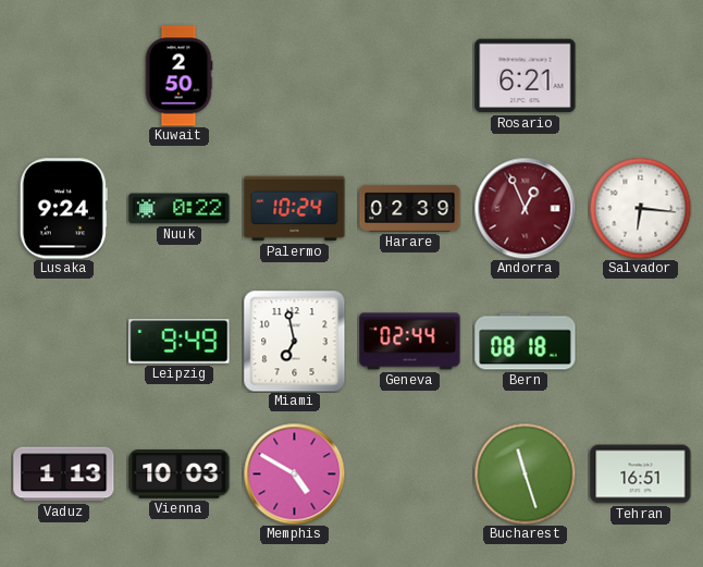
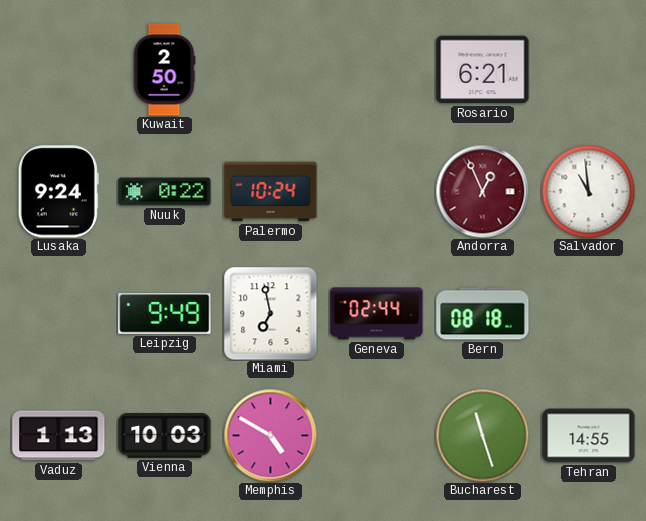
Harare: 02:39 -> none (410, 208)
Salvador: 6:16 -> 10:59 (588, 191)
Tehran: 16:51 -> 14:55 (589, 436)
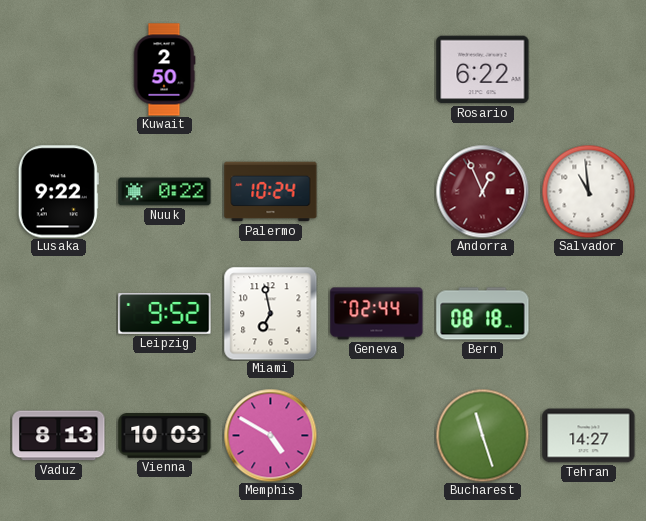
Rosario: 6:21 -> 6:22 (483, 70)
Lusaka: 9:24 -> 9:22 (58, 192)
Leipzig: 9:49 -> 9:52 (165, 314)
Vaduz: 1:13 -> 8:13 (59, 436)
Tehran: 14:55 -> 14:27 (589, 436)
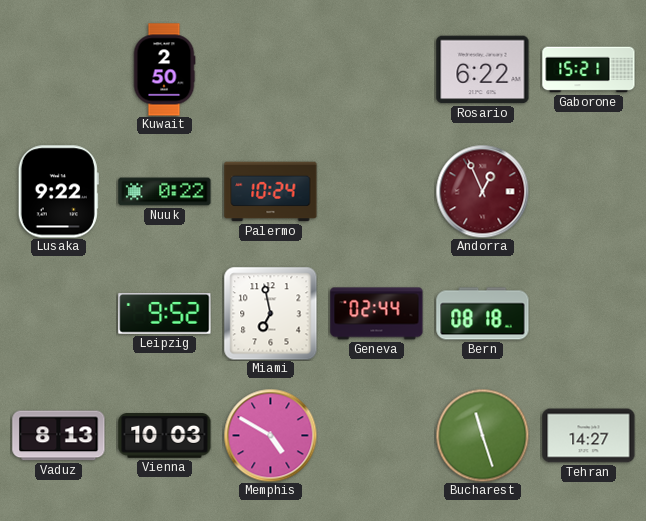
Gaborone: none -> 15:21 (589, 70)
Salvador: 10:59 -> none (588, 191)
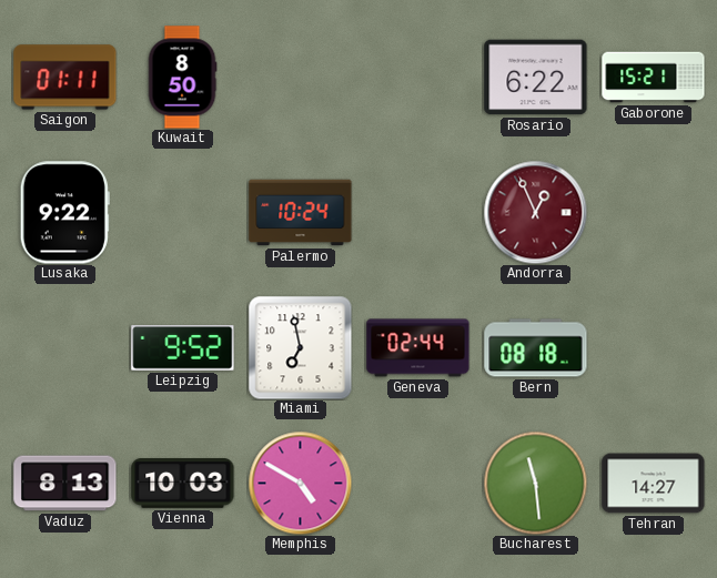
Saigon: none -> 01:11 (65, 78)
Kuwait: 2:50 -> 8:50 (182, 78)
Nuuk: 0:22 -> none (165, 192)
Bucharest: 11:27 -> 11:29 (535, 483)
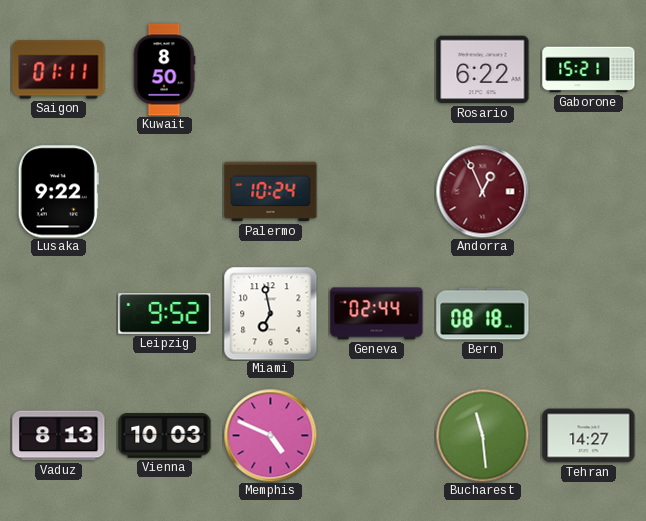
Memphis: 4:50 -> 4:49 (270, 435)
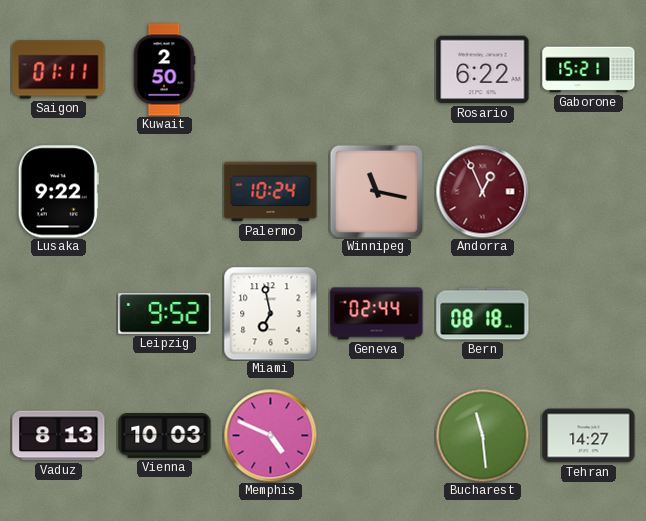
Kuwait: 8:50 -> 2:50 (164, 70)
Winnipeg: none -> 11:17 (376, 191)
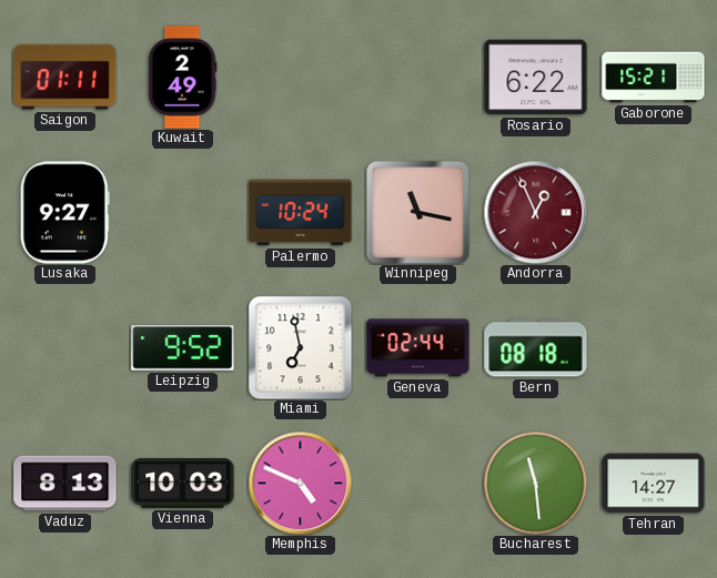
Kuwait: 2:50 -> 2:49 (182, 78)
Lusaka: 9:22 -> 9:27 (64, 213)
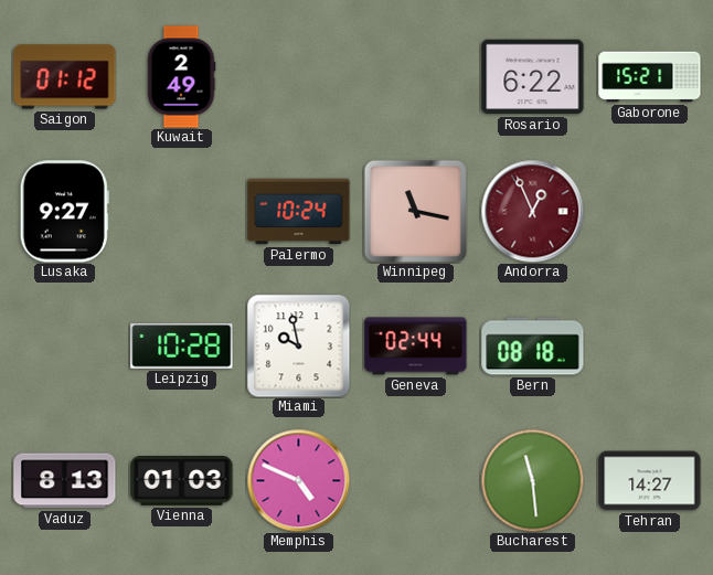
Saigon: 01:11 -> 01:12 (65, 77)
Leipzig: 9:52 -> 10:28 (182, 347)
Miami: 6:58 -> 9:58 (299, 347)
Vienna: 10:03 -> 01:03 (182, 481)
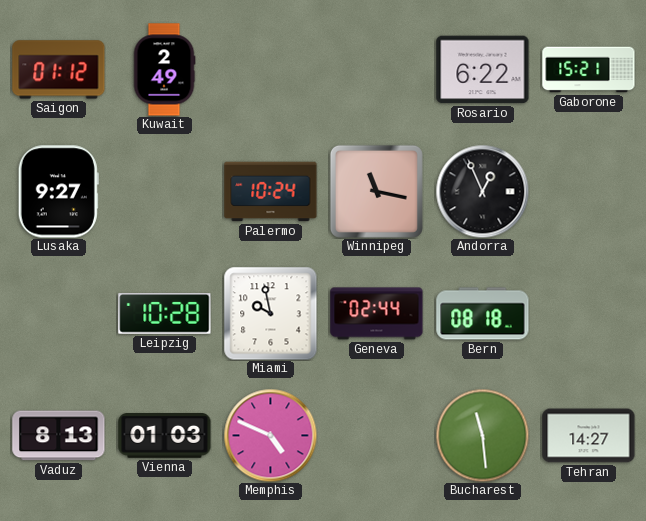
Andorra dial: burgundy -> black (482, 191)
